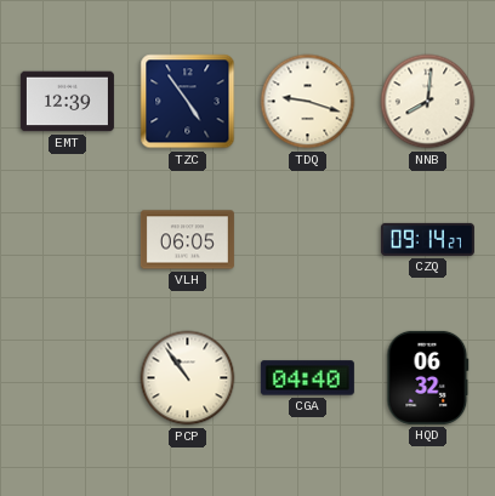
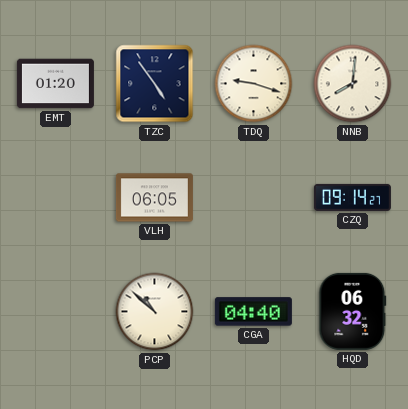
EMT: 12:39 -> 01:20 (55, 84)
PCP: 10:54 -> 10:52 (155, 312)
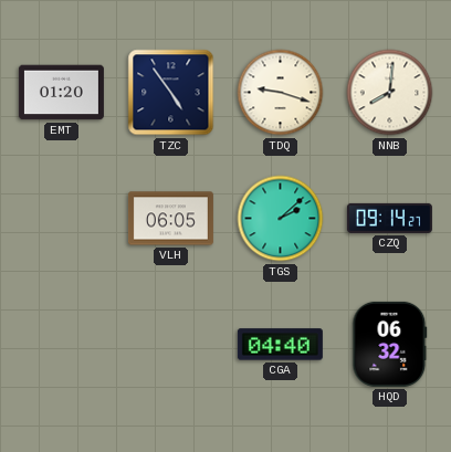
TGS: none -> 2:08 (281, 219)
PCP: 10:52 -> none (155, 312)
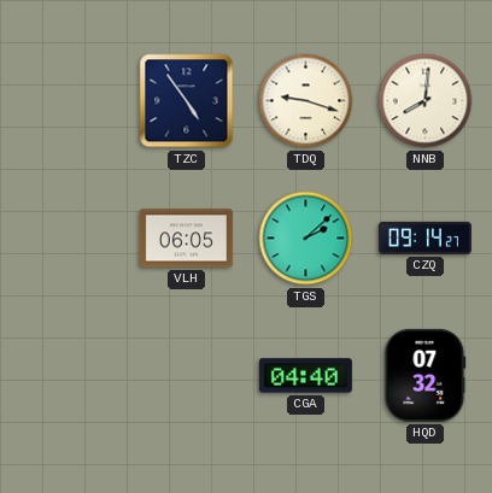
EMT: 01:20 -> none (61, 93)
HQD: 06:32 -> 07:32 (426, 375)
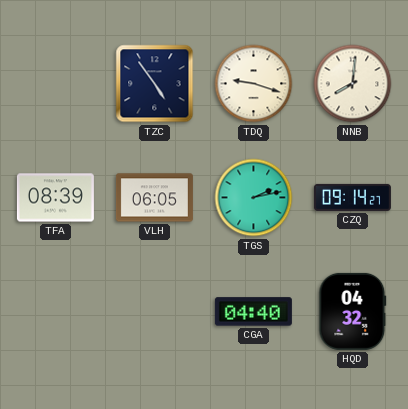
TFA: none -> 08:39 (55, 198)
TGS: 2:08 -> 2:13 (254, 198)
HQD: 07:32 -> 04:32 (353, 311)
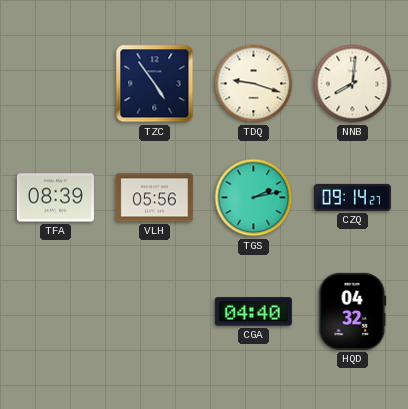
VLH: 06:05 -> 05:56 (154, 198)
